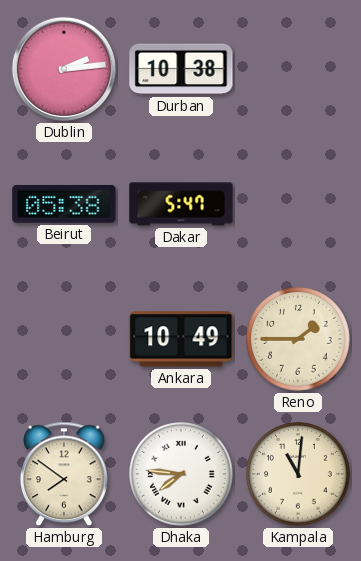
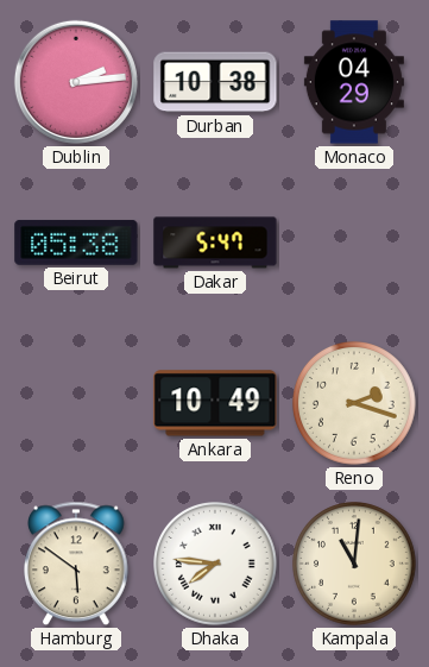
Monaco: none -> 04:29 (354, 82)
Reno: 1:45 -> 2:18 (355, 404)
Hamburg: 7:51 -> 5:51 (77, 564)
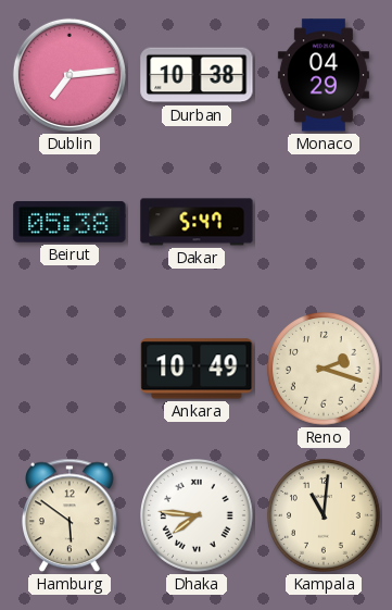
Dublin: 2:14 -> 7:14 (69, 75)
